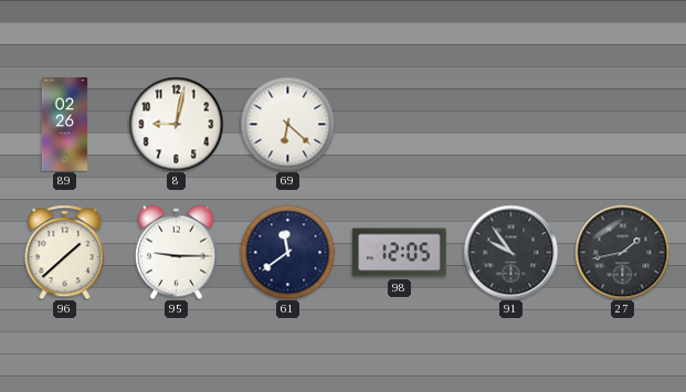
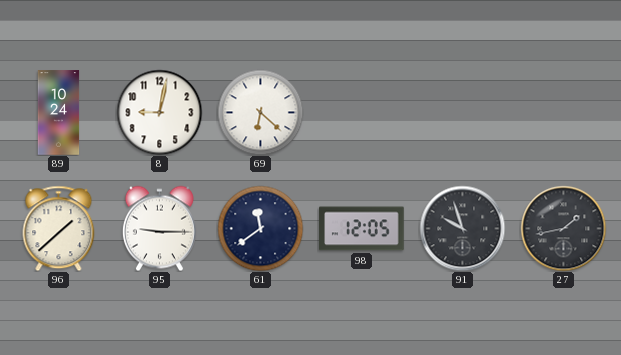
89: 02:26 -> 10:24 (59, 113)
91: 9:54 -> 9:57 (462, 228)
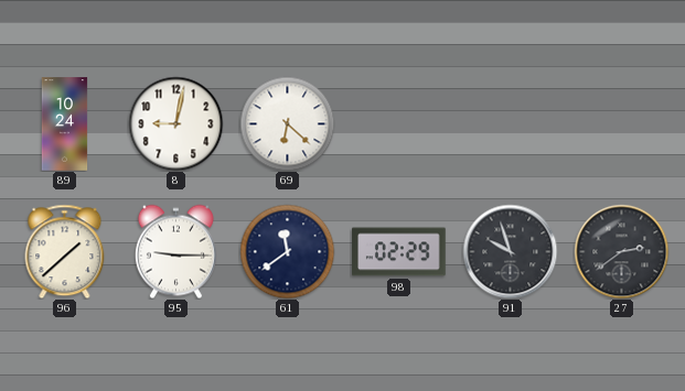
98: 12:05 -> 02:29 (399, 252)
27: 1:43 -> 2:39 (621, 251)
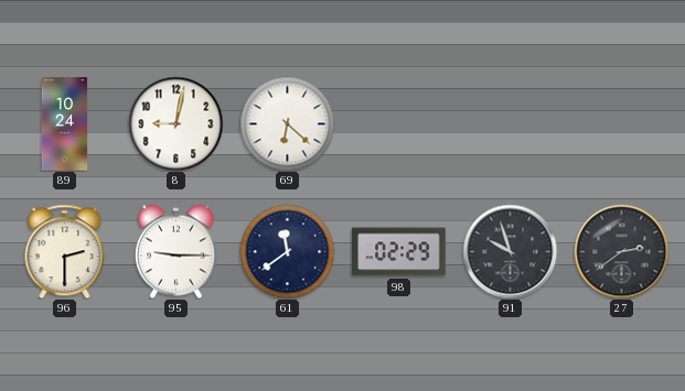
96: 1:38 -> 2:30 (65, 251)
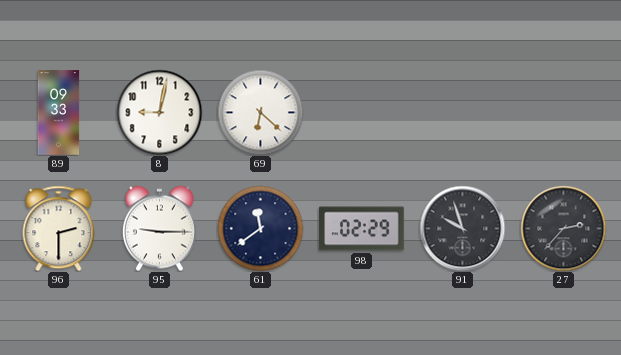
89: 10:24 -> 09:33 (59, 113)
27: 2:39 -> 2:37 (563, 228)
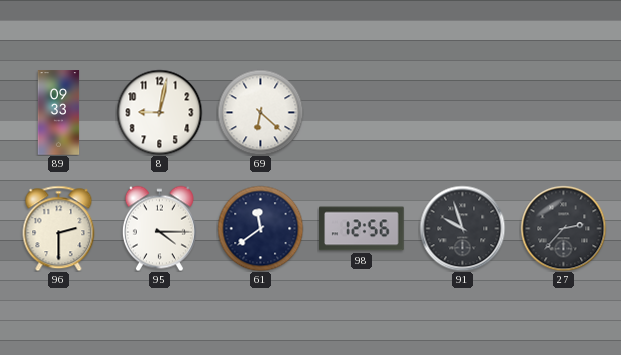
95: 9:15 -> 4:15 (159, 228)
98: 02:29 -> 12:56 (362, 229)
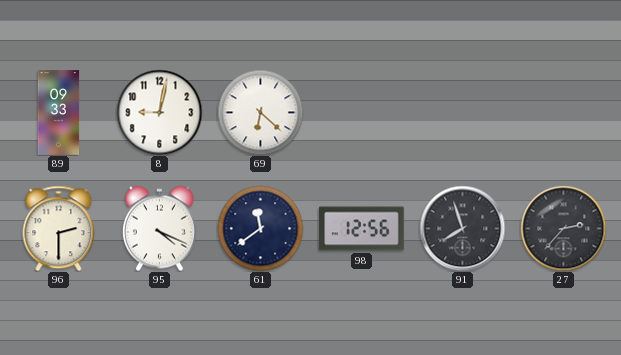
95: 4:15 -> 4:19 (159, 228)
91: 9:57 -> 7:57 (462, 228)
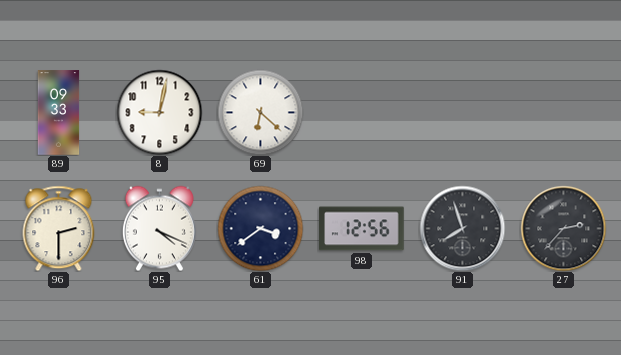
61: 11:39 -> 3:39 (260, 228)
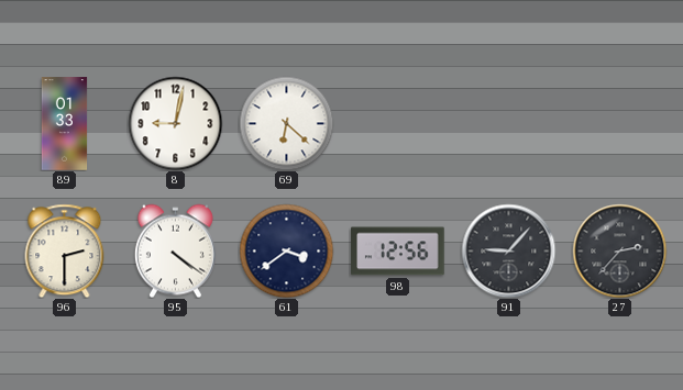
89: 09:33 -> 01:33 (65, 124)
95: 4:19 -> 4:21 (175, 250)
91: 7:57 -> 9:07 (508, 250)
